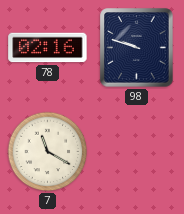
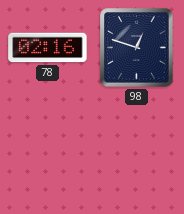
98: 9:48 -> 12:48 (137, 48)
7: 11:20 -> none (48, 152)
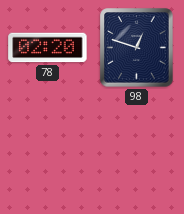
78: 02:16 -> 02:20 (48, 48)
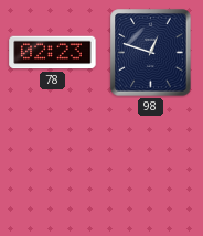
78: 02:20 -> 02:23 (53, 53)
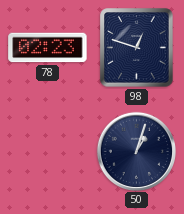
50: none -> 1:03 (136, 151)
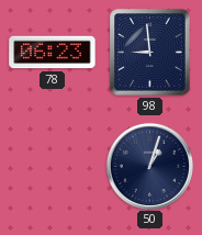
78: 02:23 -> 06:23 (53, 53)
98: 12:48 -> 8:59 (150, 53)
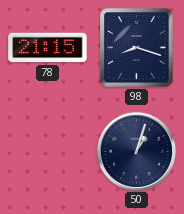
78: 06:23 -> 21:15 (48, 48)
98: 8:59 -> 8:18 (137, 48)
